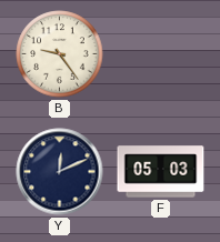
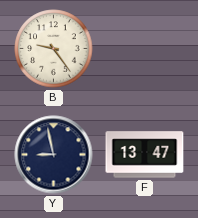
Y: 12:11 -> 8:58 (54, 155)
F: 05:03 -> 13:47 (145, 155)
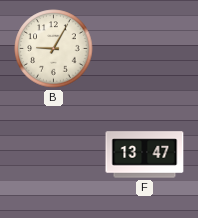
B: 9:24 -> 9:05 (54, 49)
Y: 8:58 -> none (54, 155)
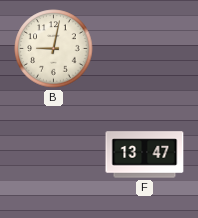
B: 9:05 -> 9:02 (54, 49)
